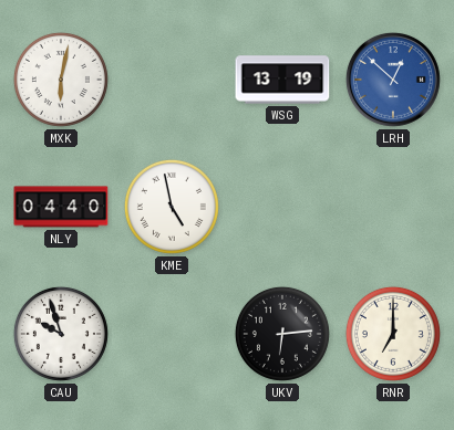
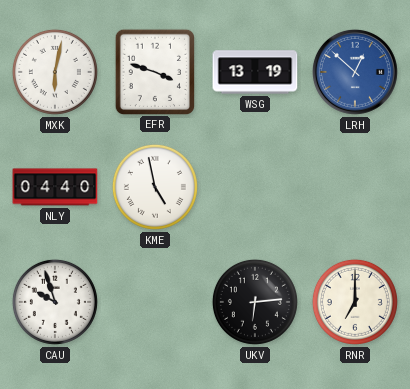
EFR: none -> 3:48 (154, 71)
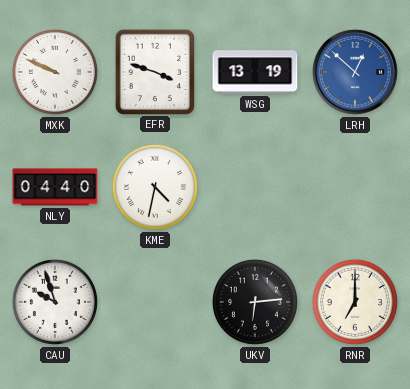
MXK: 6:02 -> 9:49 (55, 72)
KME: 4:58 -> 4:32 (155, 187)
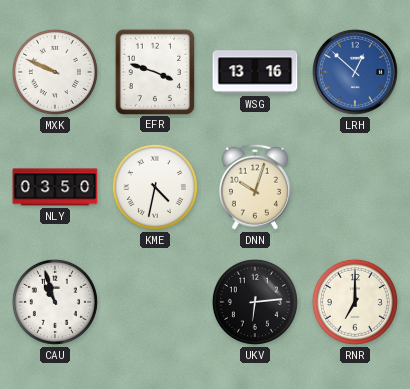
WSG: 13:19 -> 13:16 (255, 72)
NLY: 04:40 -> 03:50 (55, 187)
DNN: none -> 10:03 (255, 187)
CAU: 9:57 -> 10:57 (55, 302)
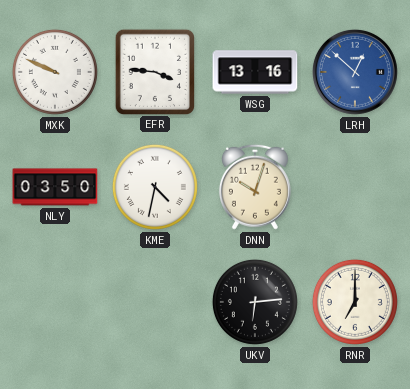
EFR: 3:48 -> 3:46 (154, 71)
CAU: 10:57 -> none (55, 302)
